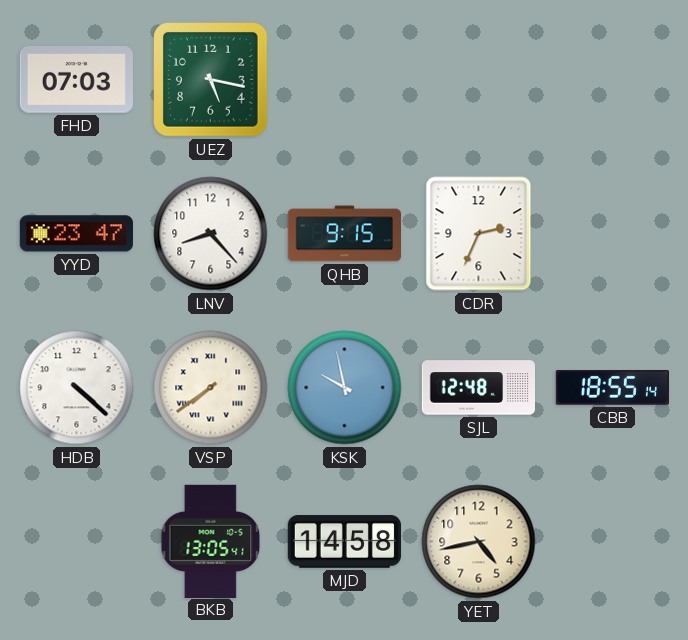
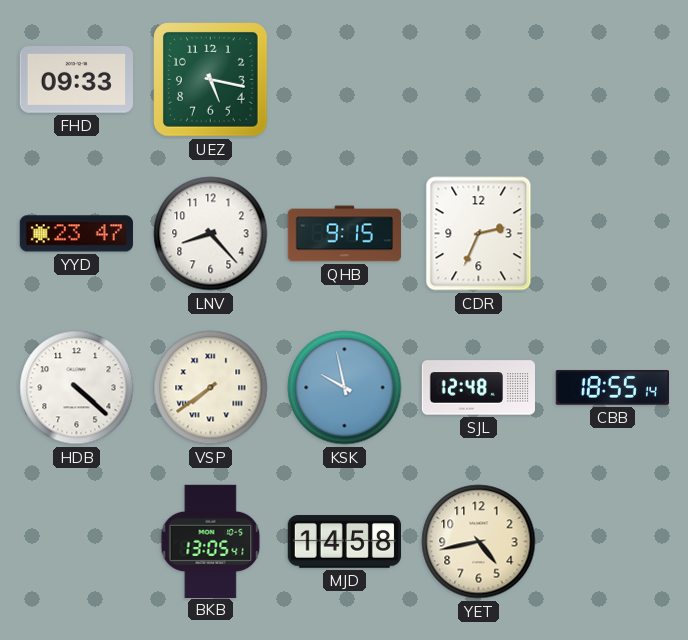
FHD: 07:03 -> 09:33 (76, 80)
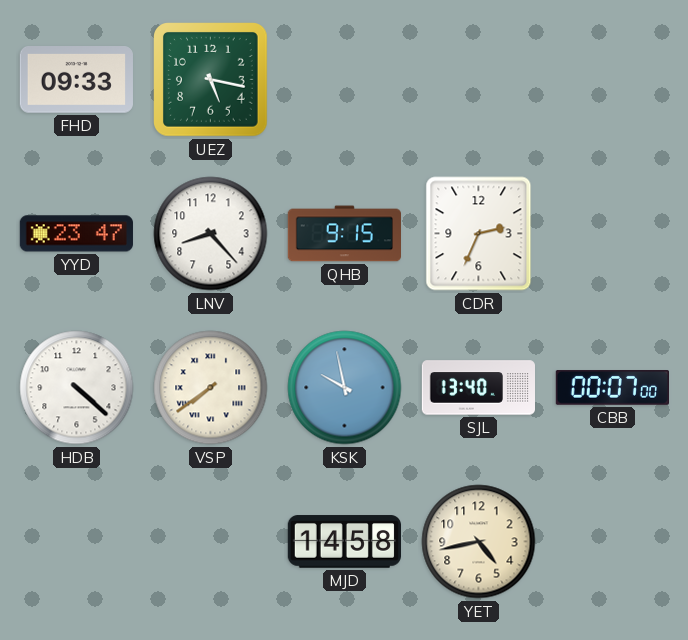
SJL: 12:48 -> 13:40 (479, 388)
CBB: 18:55 -> 00:07 (612, 388)
BKB: 13:05 -> none (211, 541)
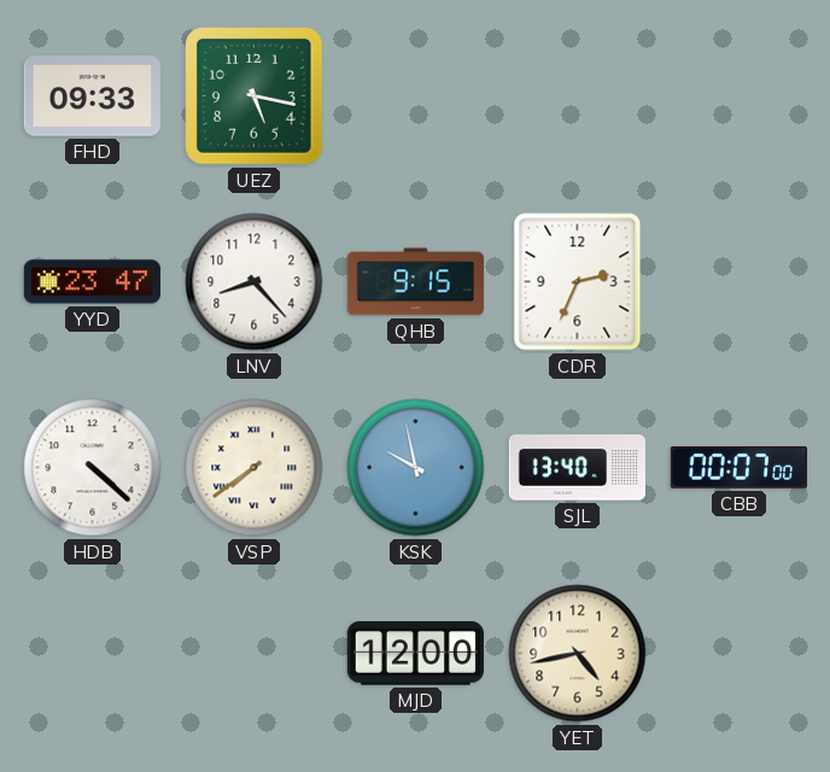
MJD: 14:58 -> 12:00 (415, 654)
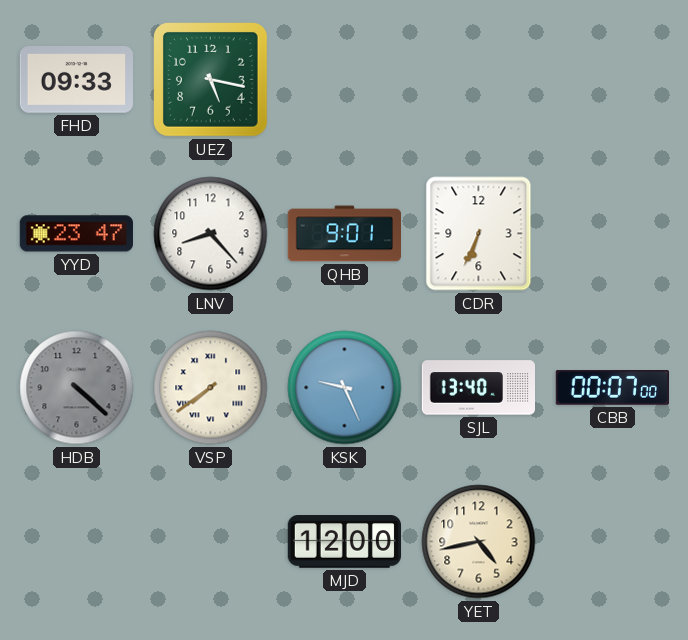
QHB: 9:15 -> 9:01 (344, 234)
CDR: 2:34 -> 6:34 (479, 234)
HDB dial: white -> grey (77, 388)
KSK: 9:58 -> 9:26 (345, 388)
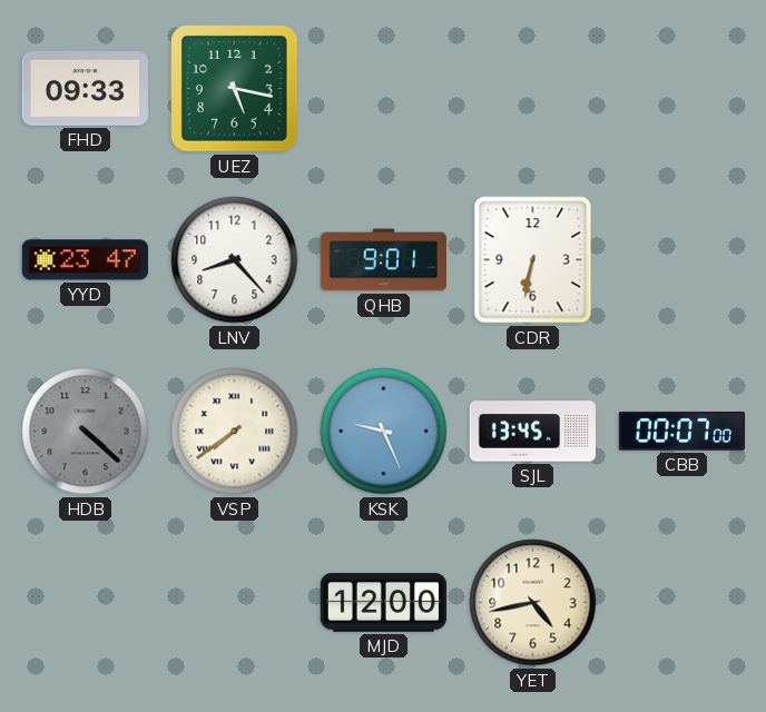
CDR: 6:34 -> 6:32 (533, 260)
SJL: 13:40 -> 13:45 (533, 432)
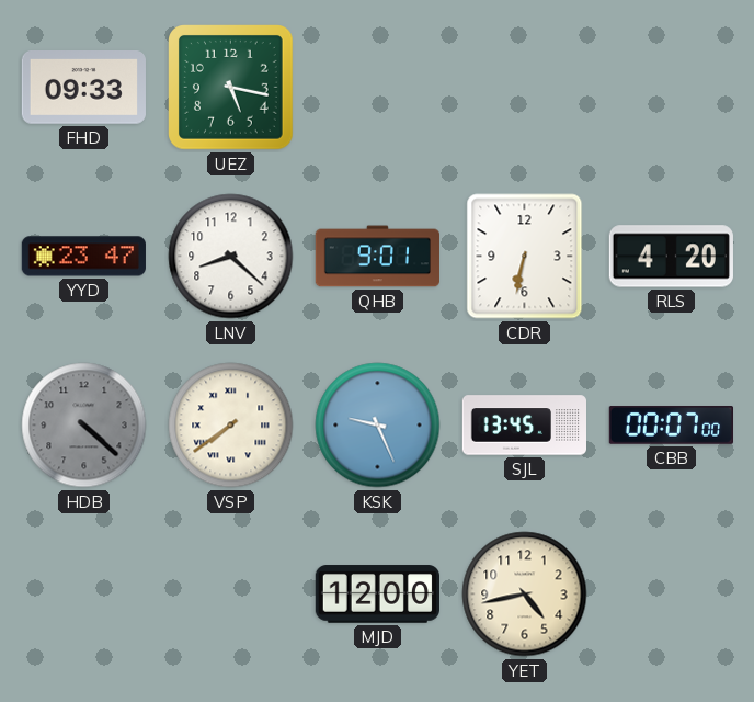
LNV: 8:23 -> 8:22 (231, 257)
RLS: none -> 4:20 (671, 257)
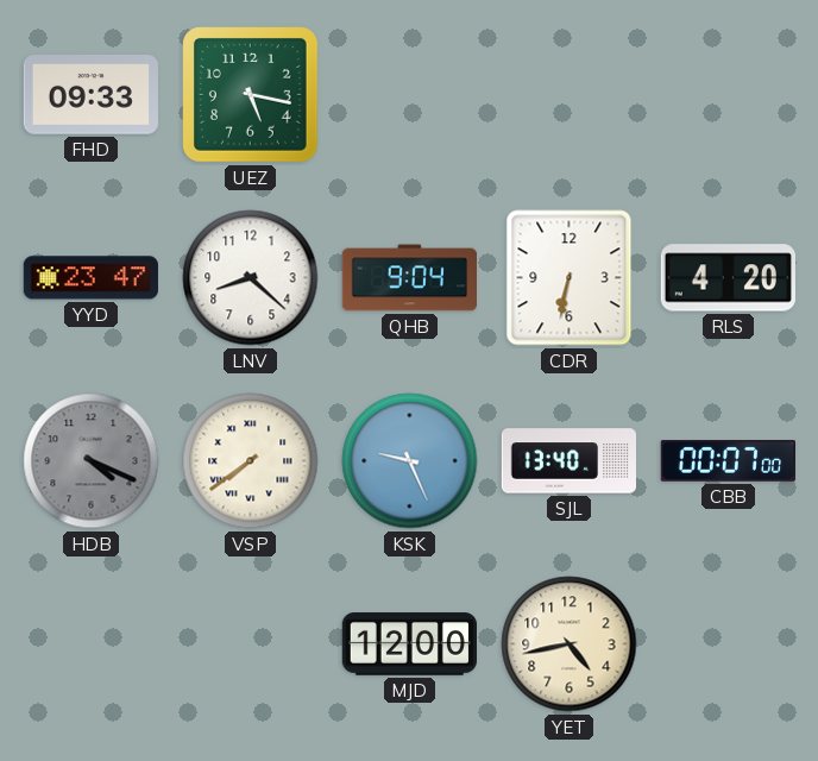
QHB: 9:01 -> 9:04 (409, 278)
HDB: 4:22 -> 4:19 (92, 461)
SJL: 13:45 -> 13:40 (570, 461)
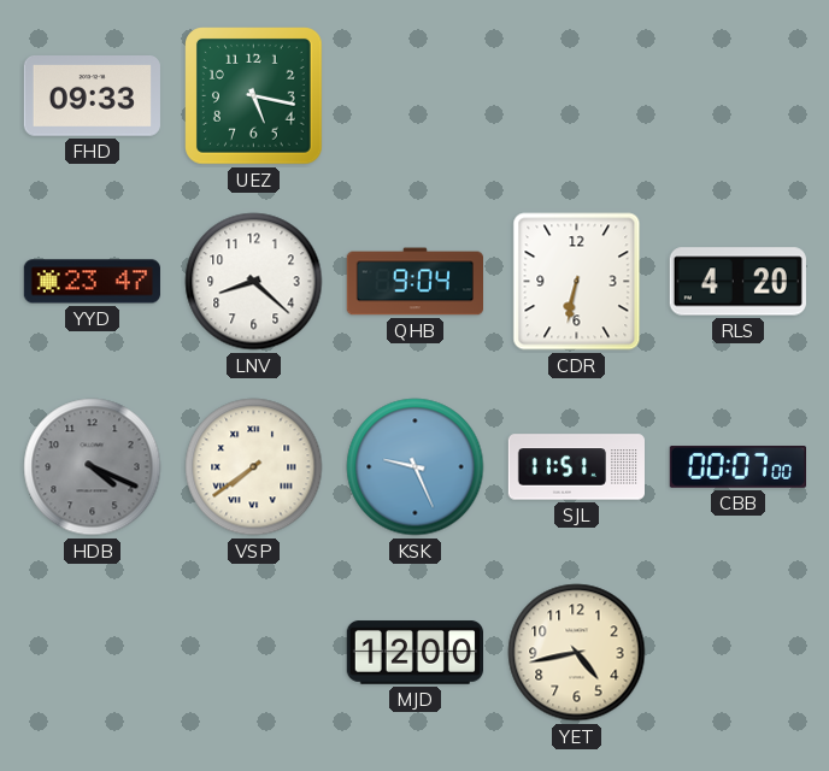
SJL: 13:40 -> 11:51 (577, 467)
